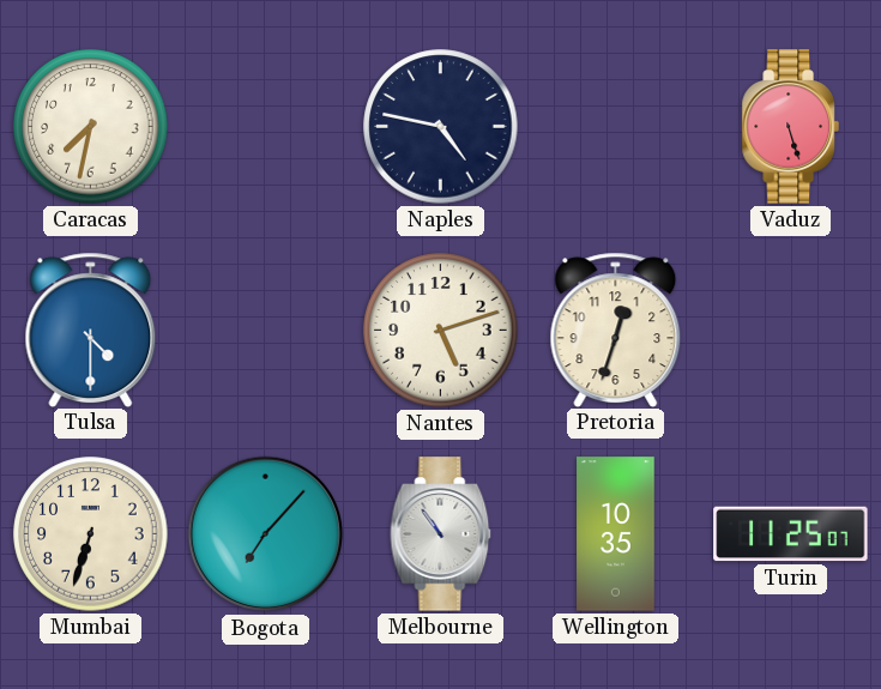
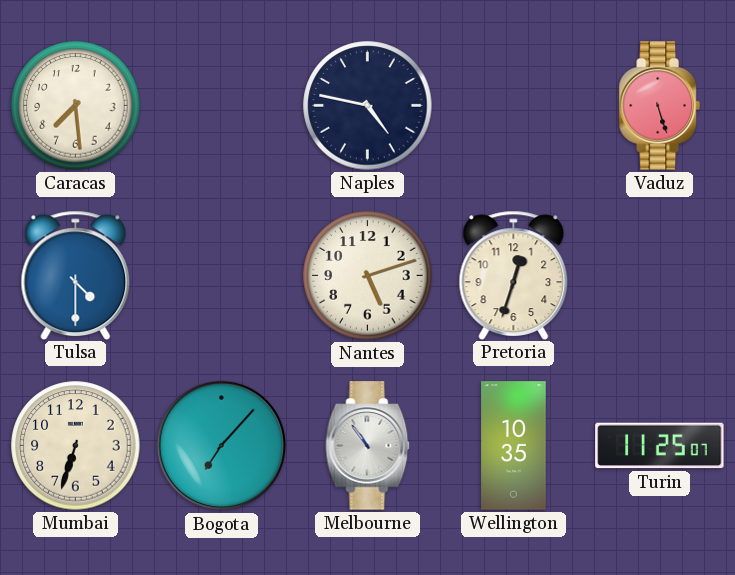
Caracas: 7:32 -> 7:29 (76, 106)
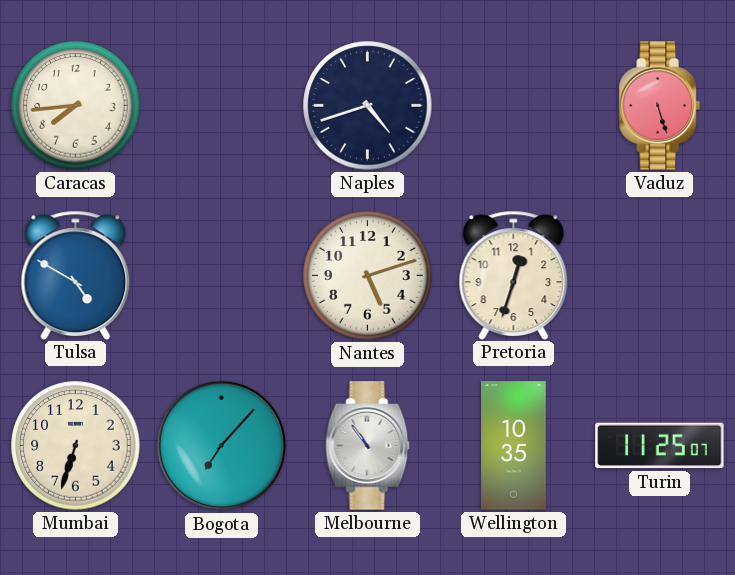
Caracas: 7:29 -> 7:44 (76, 106)
Naples: 4:47 -> 4:42 (368, 106)
Tulsa: 4:30 -> 4:50 (76, 275)
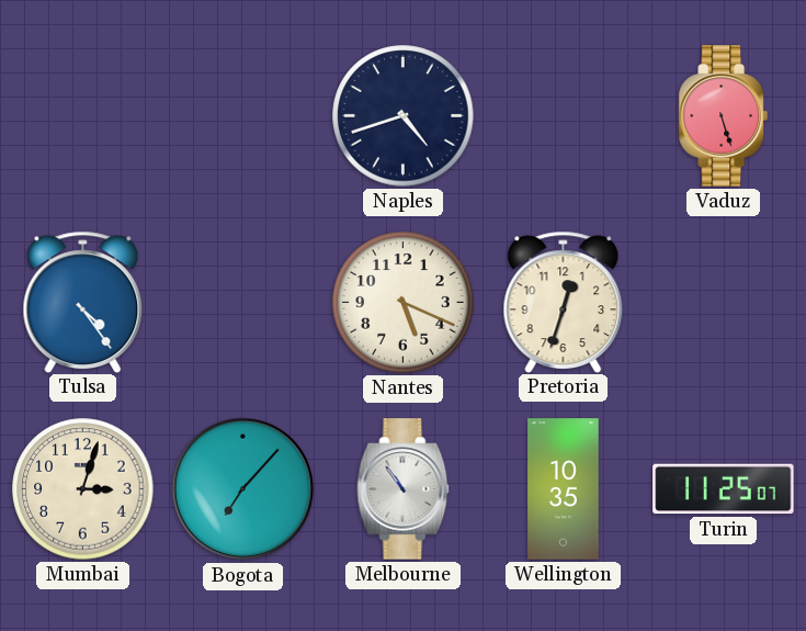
Caracas: 7:44 -> none (76, 106)
Tulsa: 4:50 -> 4:24 (83, 302)
Nantes: 5:12 -> 5:19 (404, 303)
Mumbai: 6:33 -> 3:03 (83, 489)
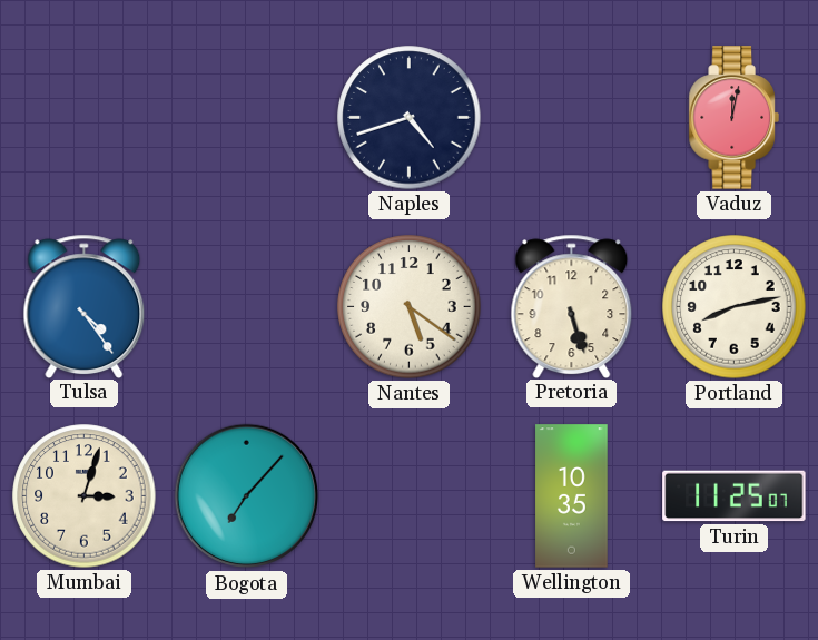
Vaduz: 5:27 -> 12:02 (733, 118)
Nantes: 5:19 -> 5:21 (410, 307)
Pretoria: 12:33 -> 5:27 (572, 306)
Portland: none -> 8:13 (735, 307)
Melbourne: 10:54 -> none (404, 489)
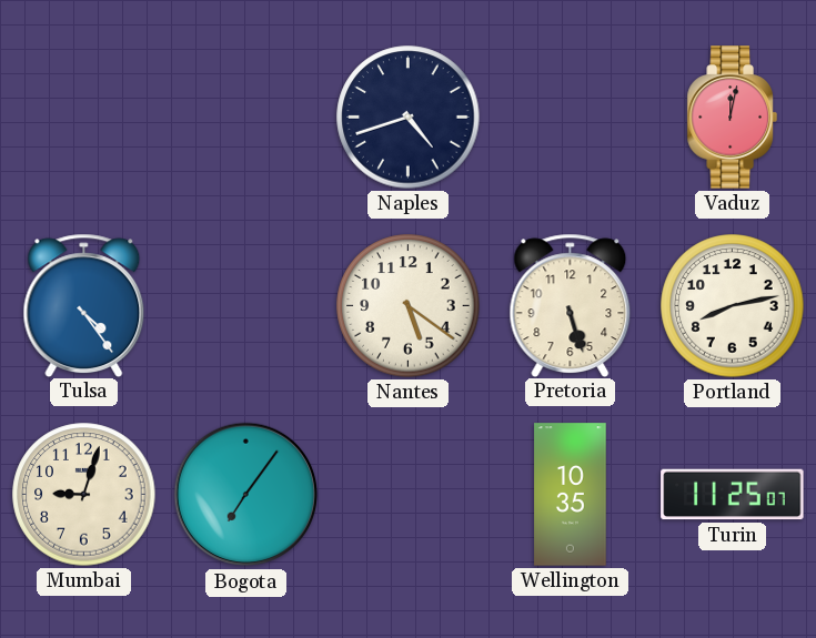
Mumbai: 3:03 -> 9:03 (84, 495)
Bogota: 7:07 -> 7:06 (246, 495)
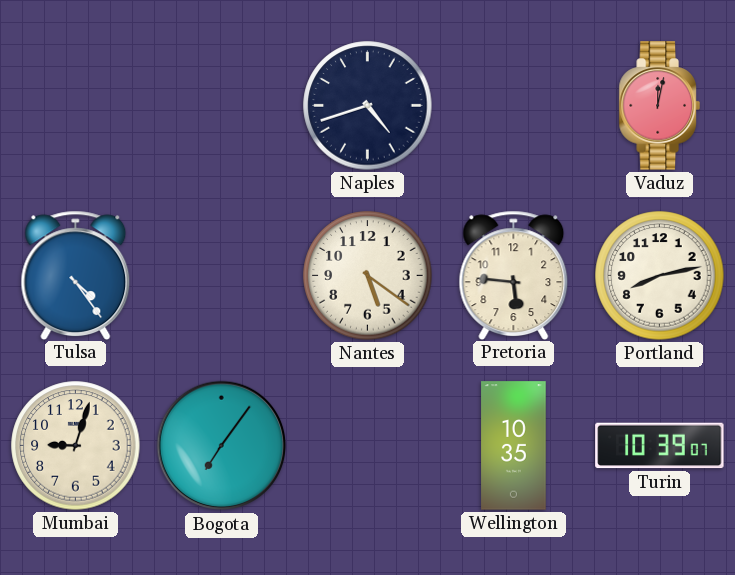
Pretoria: 5:27 -> 5:46 (514, 275)
Turin: 11:25 -> 10:39 (660, 446)
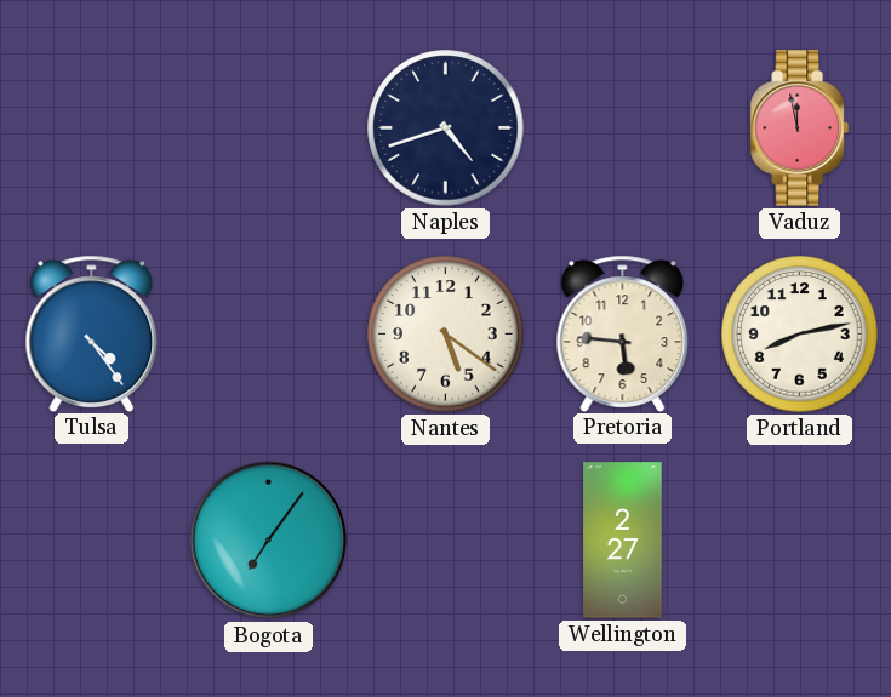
Vaduz: 12:02 -> 11:58 (799, 128)
Mumbai: 9:03 -> none (76, 446)
Wellington: 10:35 -> 2:27 (623, 541)
Turin: 10:39 -> none (660, 446)
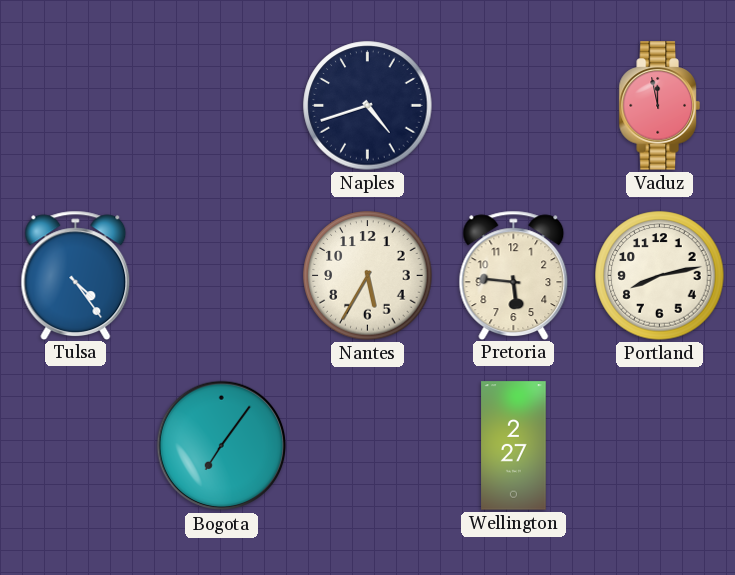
Nantes: 5:21 -> 5:35 (368, 276)
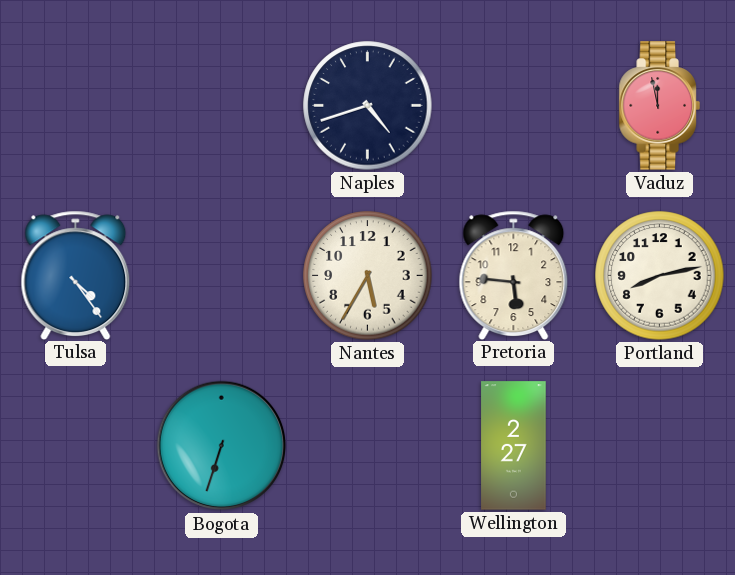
Bogota: 7:06 -> 6:33 (222, 446)
